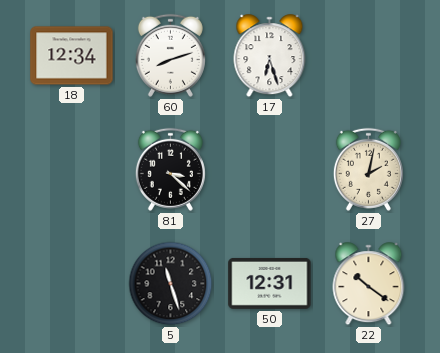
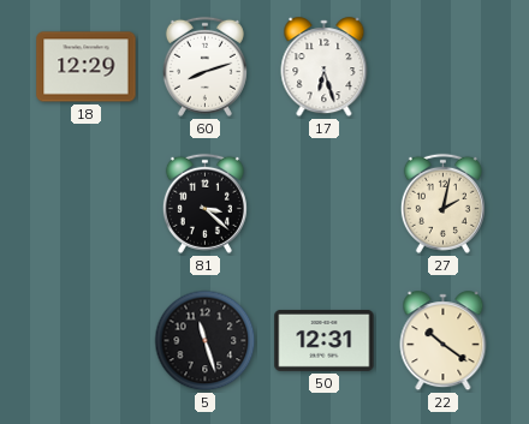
18: 12:34 -> 12:29 (87, 67)
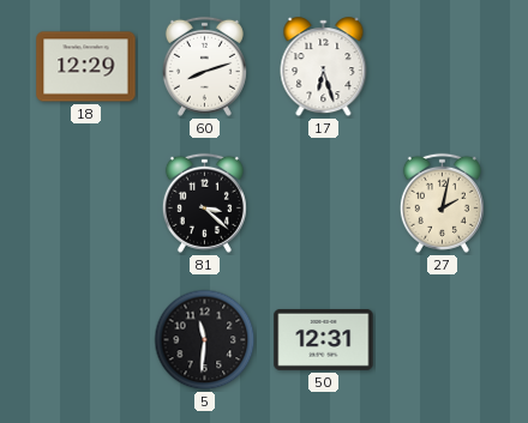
5: 11:27 -> 11:31 (205, 340)
22: 10:21 -> none (444, 341)
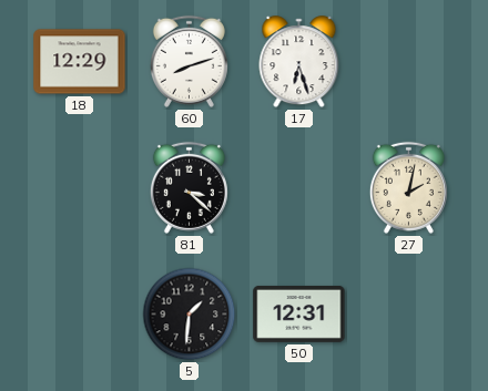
5: 11:31 -> 1:31 (190, 315)
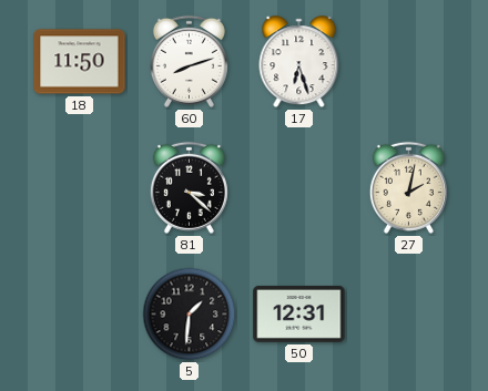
18: 12:29 -> 11:50 (80, 62)
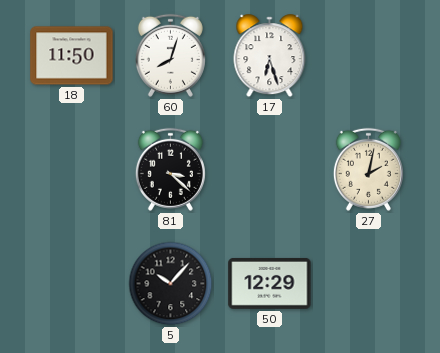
60: 8:12 -> 8:03 (170, 55)
5: 1:31 -> 10:07 (171, 284)
50: 12:31 -> 12:29 (270, 283)
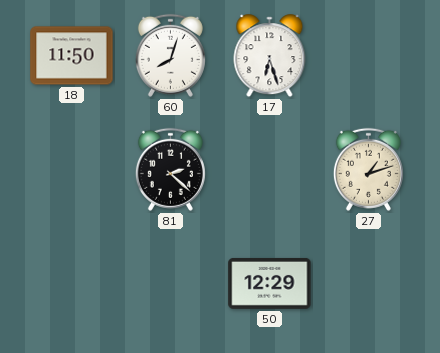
81: 3:22 -> 2:22 (170, 169)
27: 2:02 -> 1:12 (368, 169)
5: 10:07 -> none (171, 284)
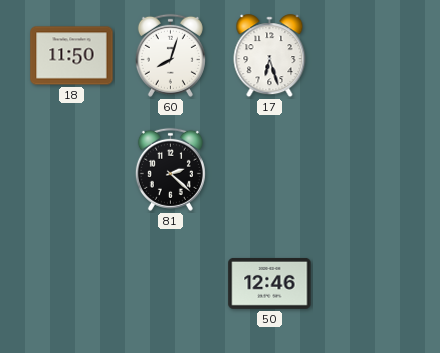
27: 1:12 -> none (368, 169)
50: 12:29 -> 12:46 (270, 283)
